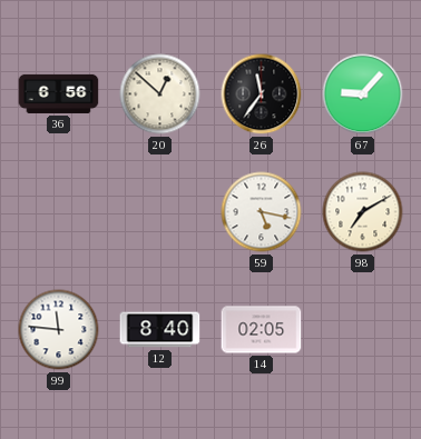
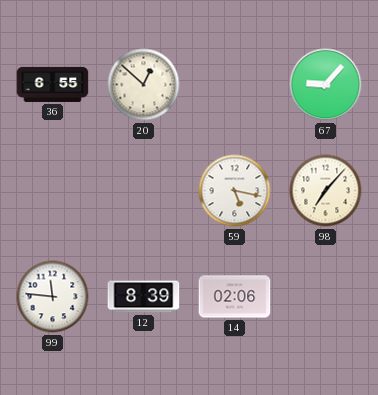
36: 6:56 -> 6:55 (53, 84)
26: 11:36 -> none (262, 94)
98: 7:10 -> 7:07 (326, 191)
12: 8:40 -> 8:39 (144, 297)
14: 02:05 -> 02:06 (235, 297)
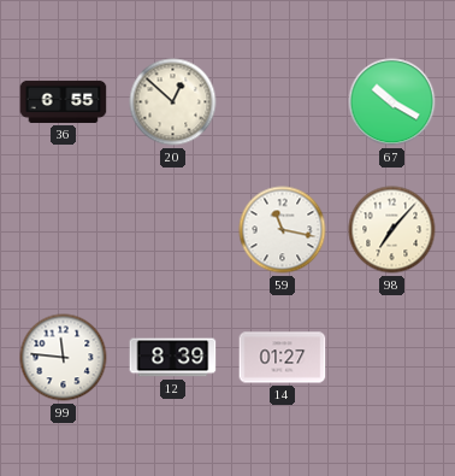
67: 9:07 -> 10:20 (392, 102)
59: 5:17 -> 11:17 (283, 230)
14: 02:06 -> 01:27 (283, 358)
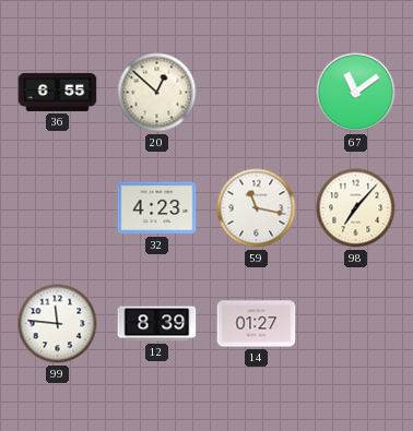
67: 10:20 -> 11:09 (356, 93)
32: none -> 4:23 (157, 208)
